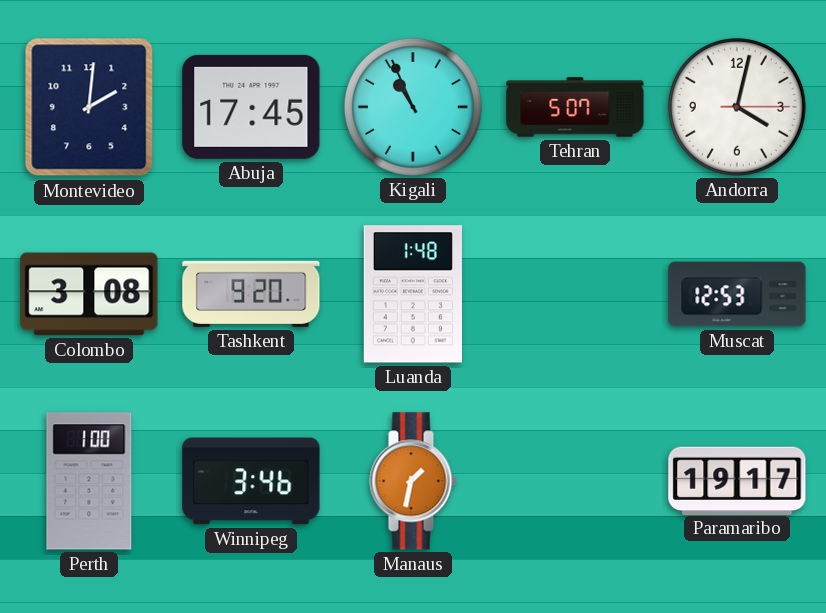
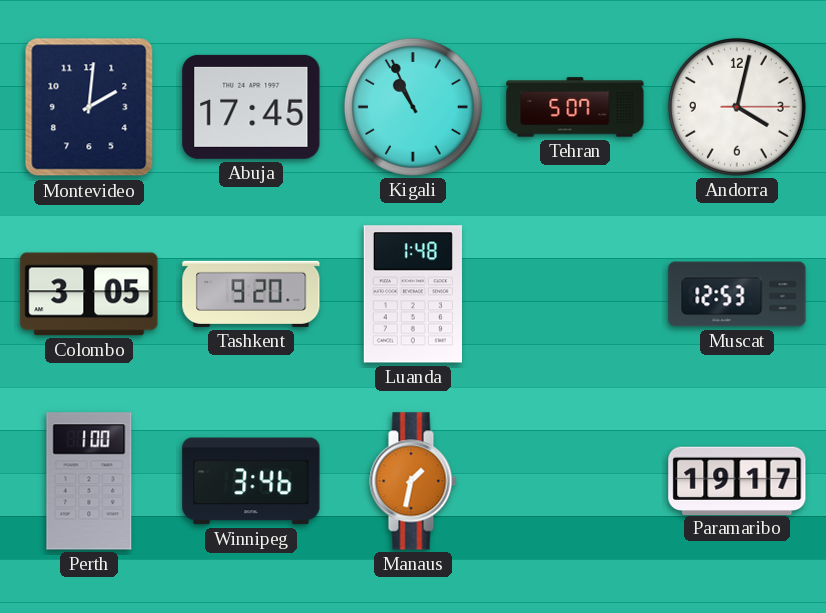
Colombo: 3:08 -> 3:05 (89, 294)
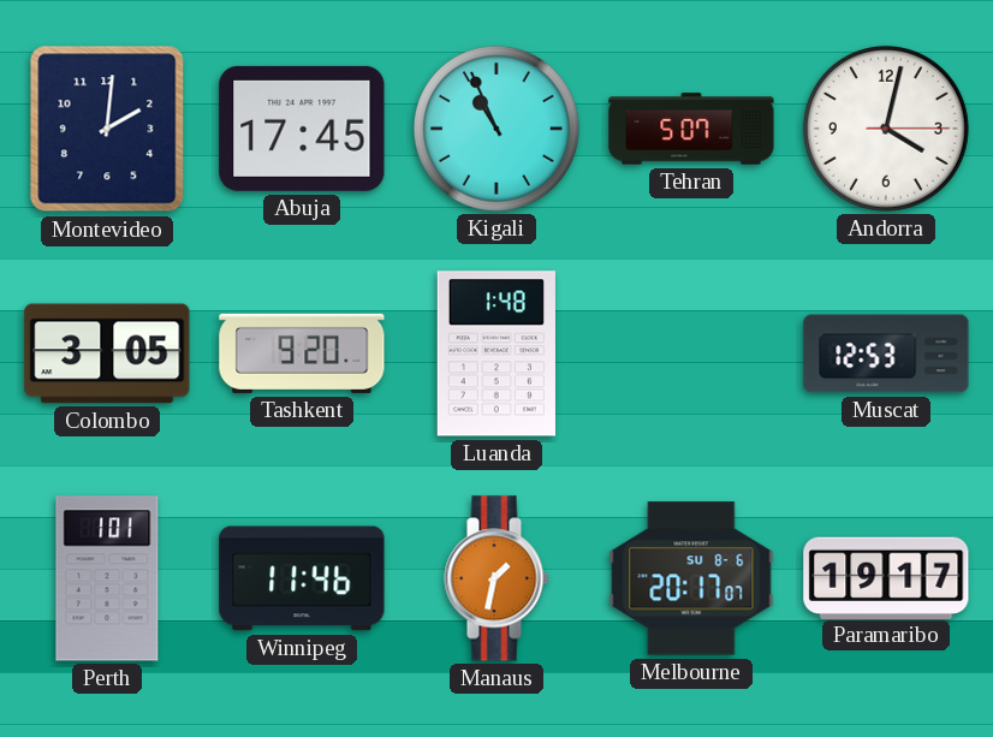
Perth: 1:00 -> 1:01 (107, 578)
Winnipeg: 3:46 -> 11:46 (302, 578)
Melbourne: none -> 20:17 (691, 578)
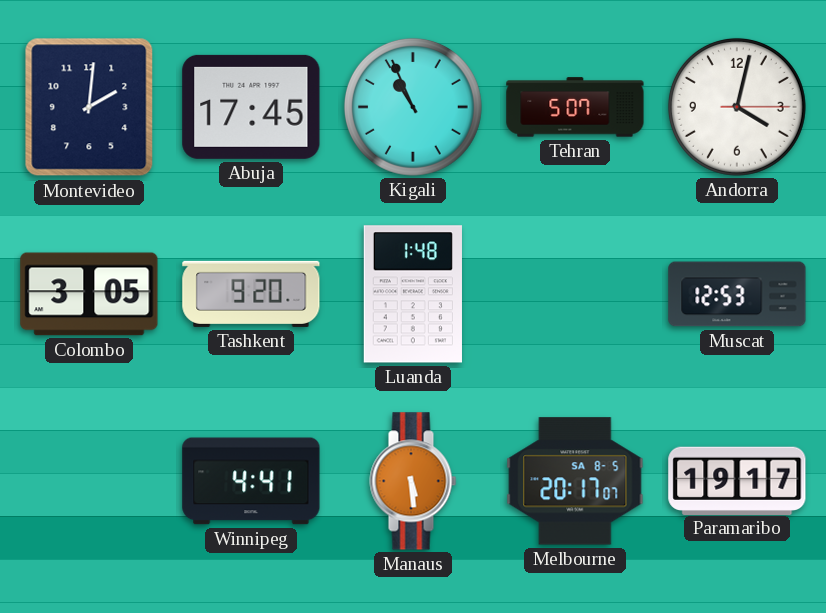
Perth: 1:01 -> none (107, 578)
Winnipeg: 11:46 -> 4:41 (251, 481)
Manaus: 1:32 -> 5:29 (413, 481)
Melbourne date: SU 8-6 -> SA 8-5 (575, 481)
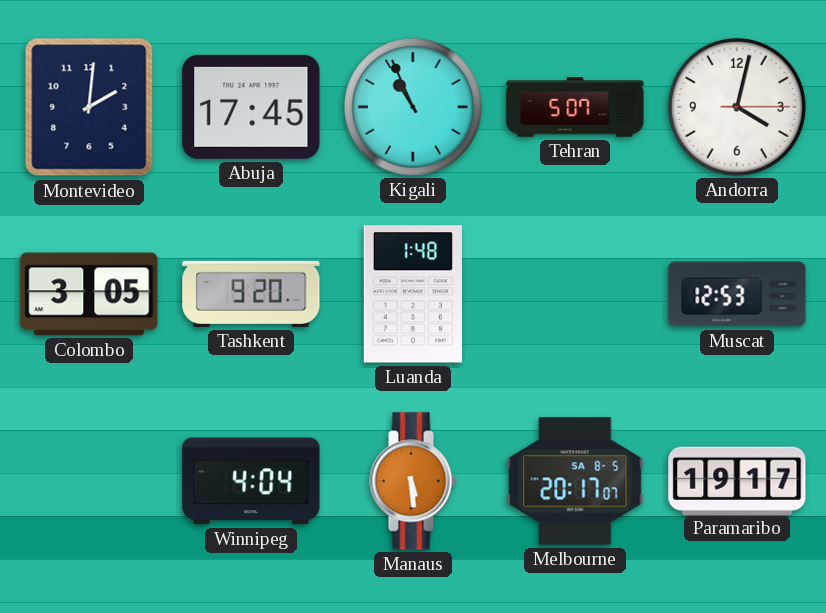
Winnipeg: 4:41 -> 4:04 (251, 481)
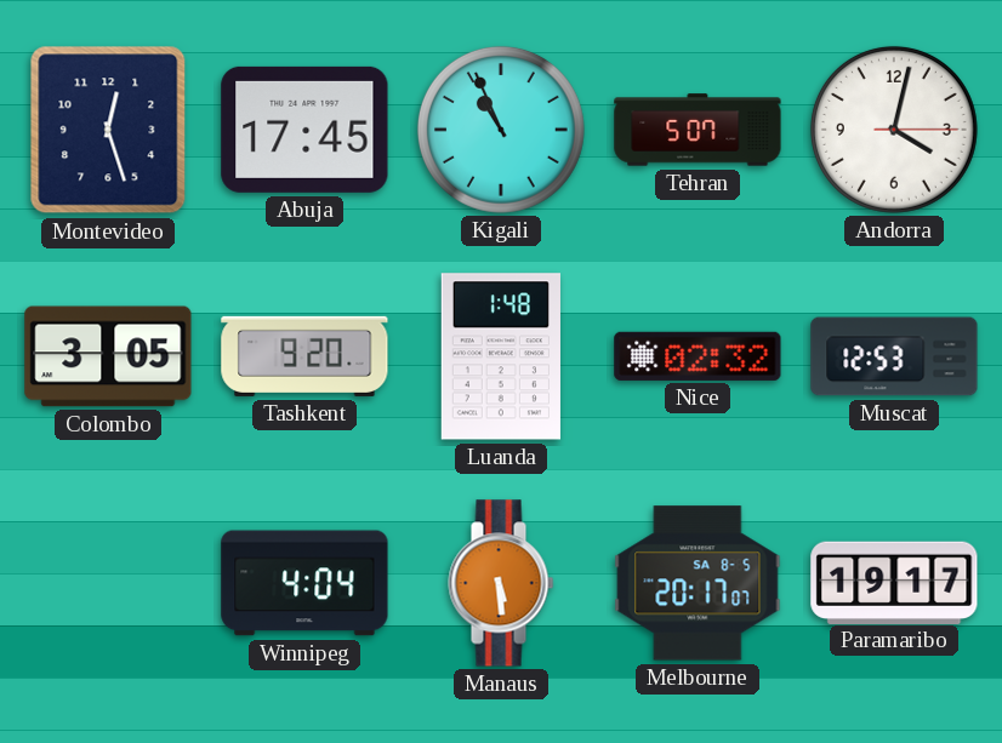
Montevideo: 2:01 -> 12:27 (108, 130)
Nice: none -> 02:32 (698, 356)
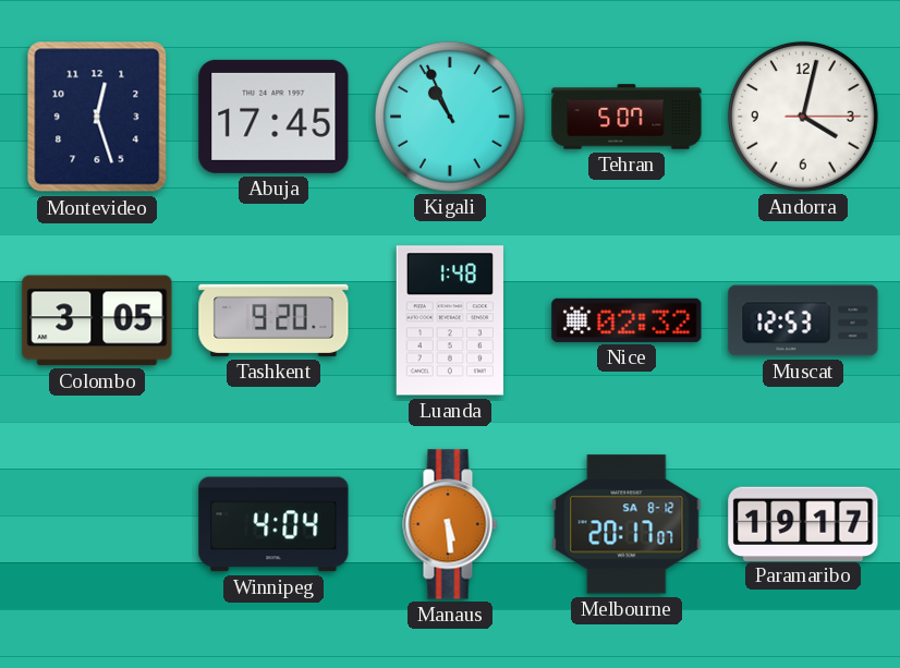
Melbourne date: SA 8-5 -> SA 8-12 (627, 524)
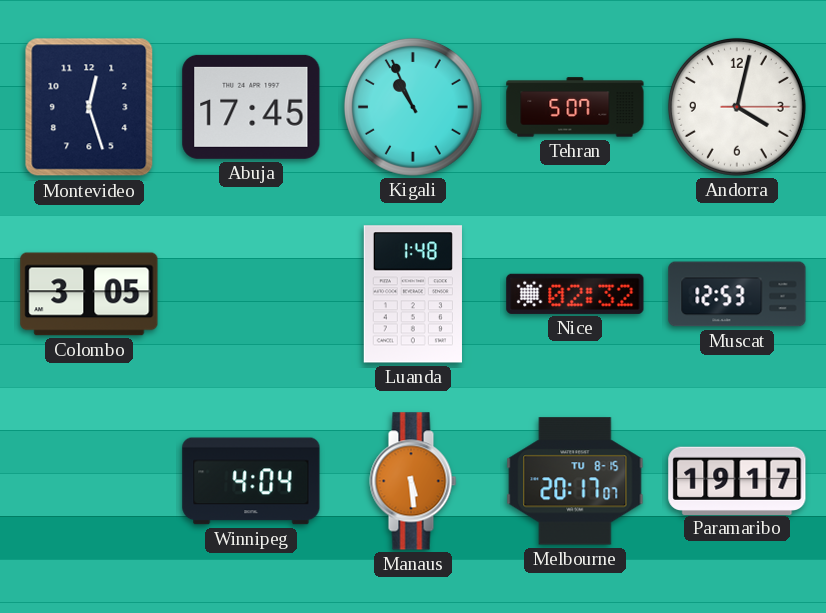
Tashkent: 9:20 -> none (273, 320)
Melbourne date: SA 8-12 -> TU 8-15 (575, 481)
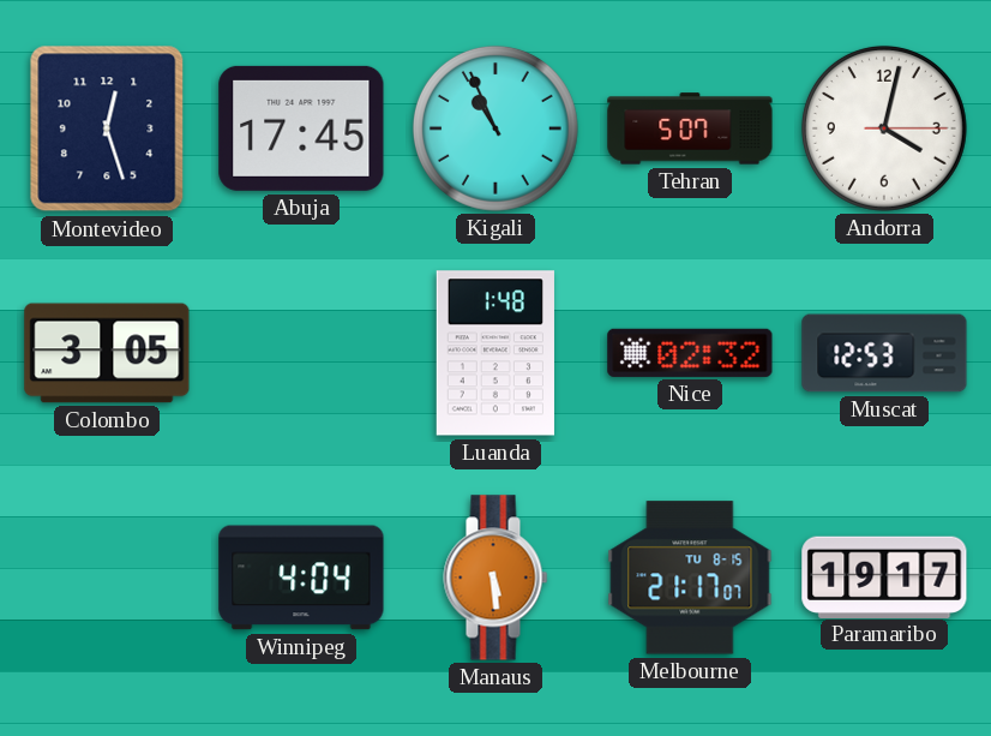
Melbourne: 20:17 -> 21:17 (690, 578)
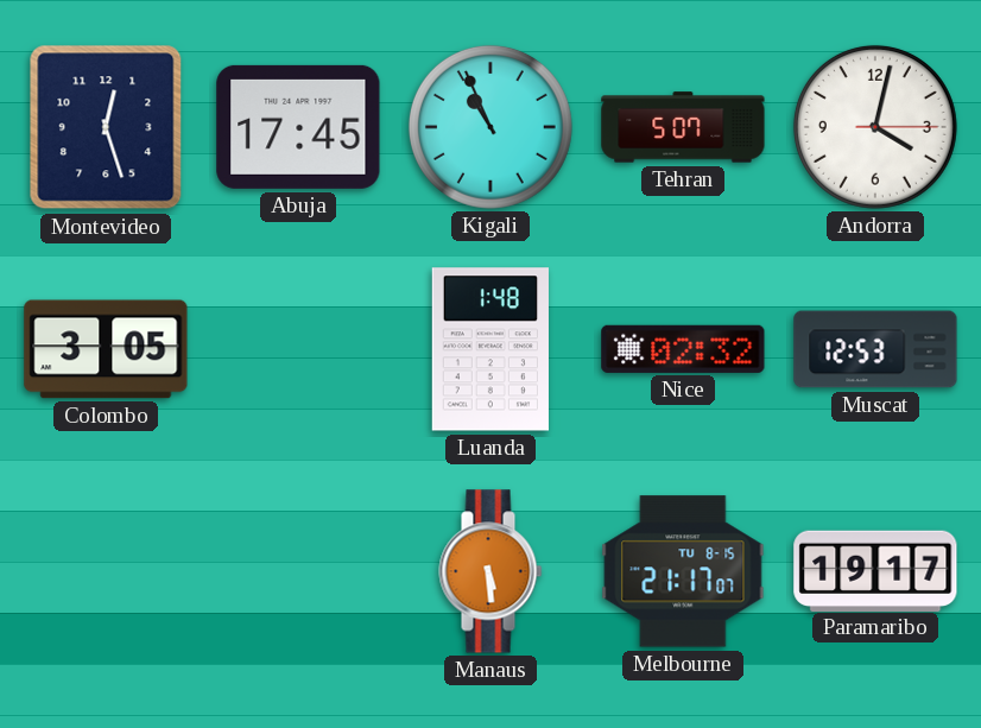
Winnipeg: 4:04 -> none (301, 578)
